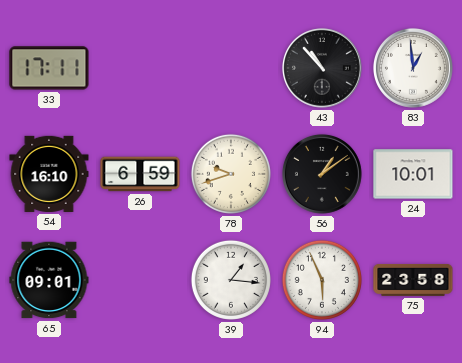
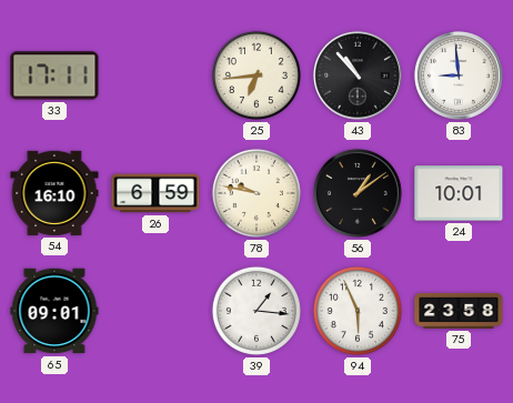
25: none -> 6:44 (256, 75)
83: 12:59 -> 8:59 (459, 75)
78: 9:42 -> 9:47 (256, 193)
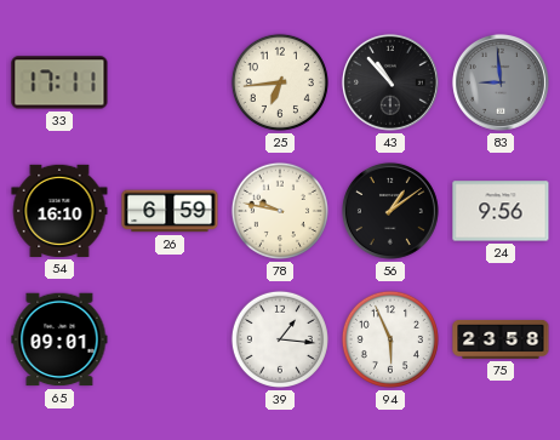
83 dial: white -> grey (501, 82)
24: 10:01 -> 9:56 (501, 211)
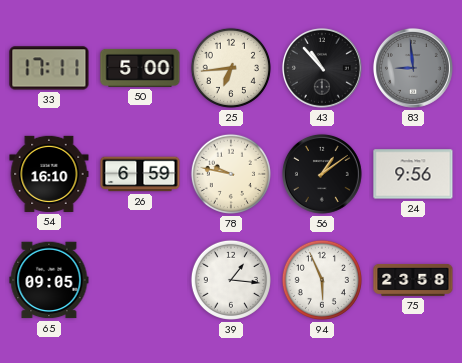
50: none -> 5:00 (140, 68)
65: 09:01 -> 09:05 (49, 280)
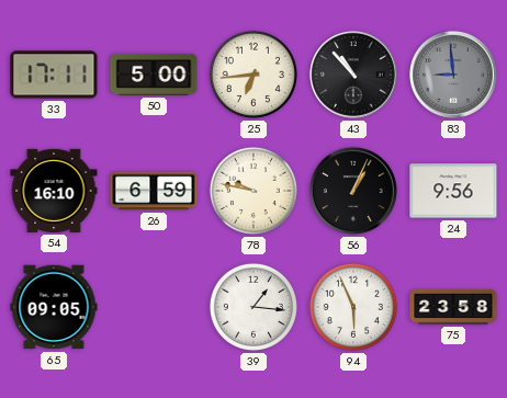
56: 1:09 -> 1:04 (353, 191)
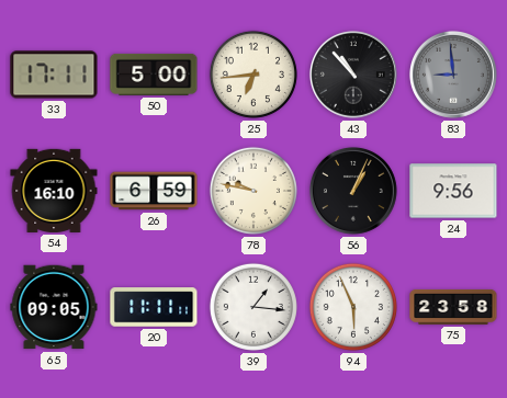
20: none -> 11:11 (154, 307)
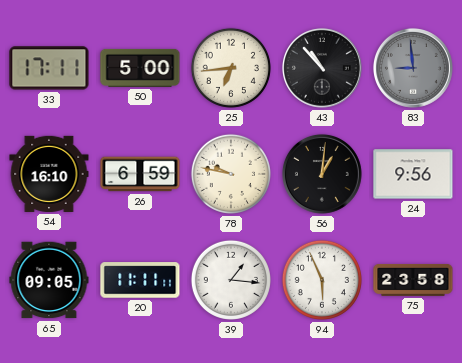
56: 1:04 -> 1:01 (322, 174)
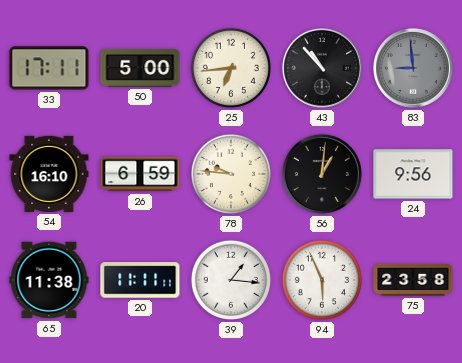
78: 9:47 -> 9:46 (231, 174)
65: 09:05 -> 11:38 (49, 280)
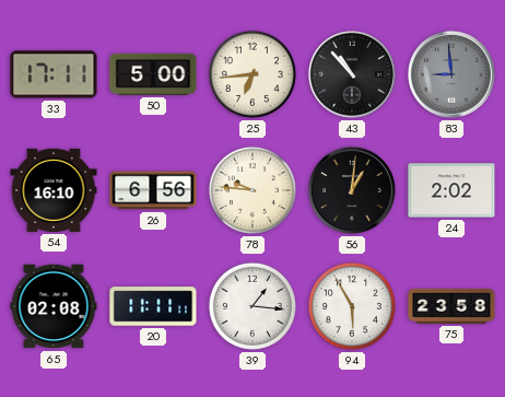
26: 6:59 -> 6:56 (153, 190)
24: 9:56 -> 2:02 (451, 190)
65: 11:38 -> 02:08 (54, 306)
94: 5:56 -> 5:55 (352, 306)
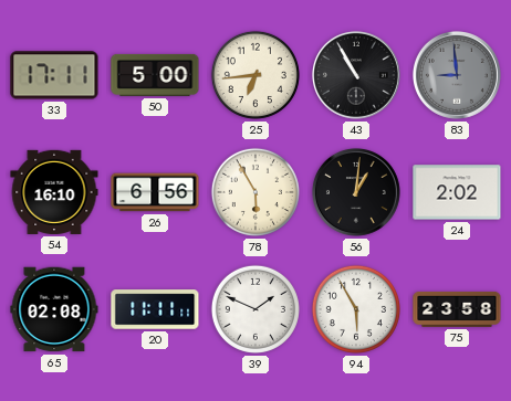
43: 10:53 -> 10:55 (356, 75)
78: 9:46 -> 5:55 (255, 192)
39: 1:16 -> 1:49 (255, 309)
